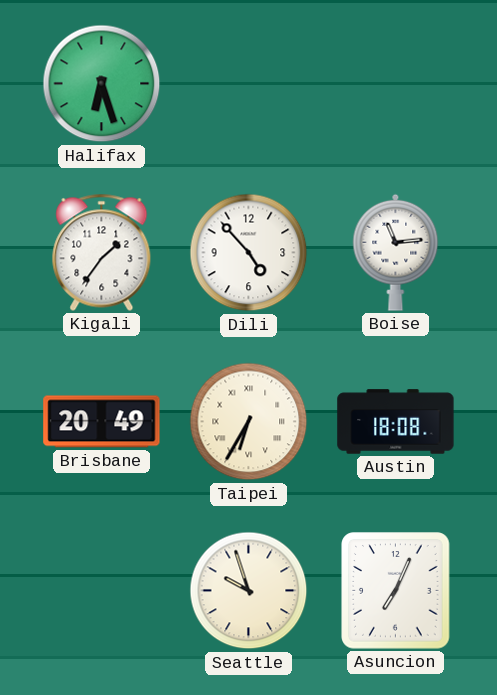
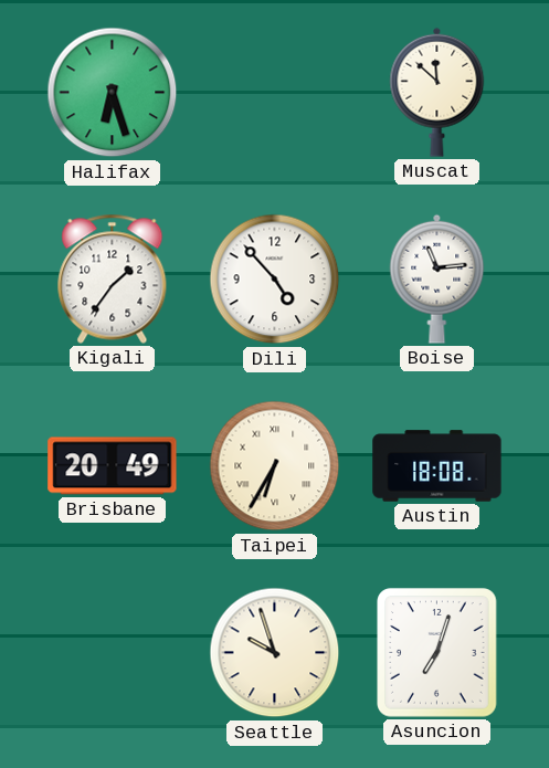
Muscat: none -> 11:52 (437, 92)
Asuncion: 7:04 -> 7:03 (437, 653)
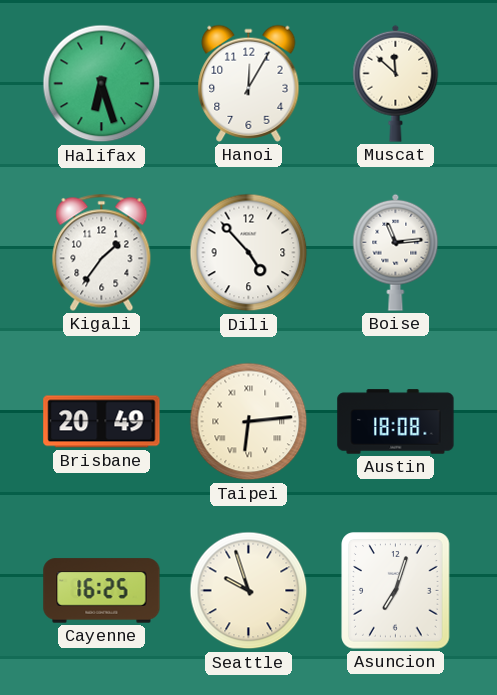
Hanoi: none -> 12:05 (249, 83)
Taipei: 6:35 -> 6:14 (249, 422)
Cayenne: none -> 16:25 (102, 591)
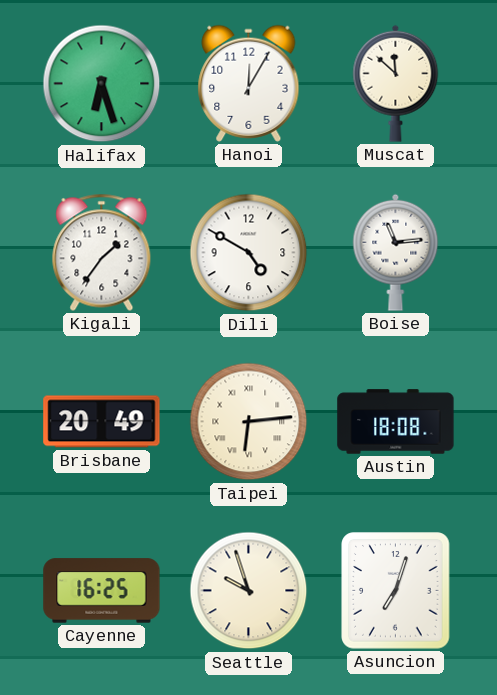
Dili: 4:53 -> 4:50 (249, 253)
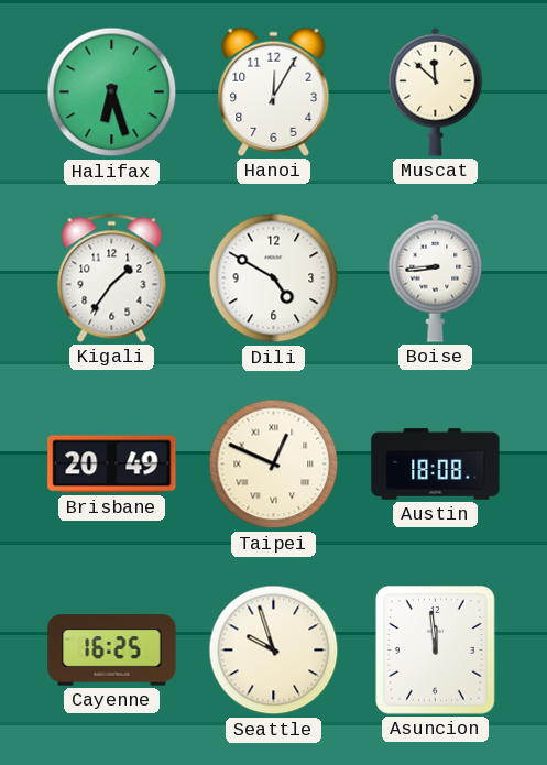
Boise: 11:14 -> 8:44 (436, 277)
Taipei: 6:14 -> 12:49 (274, 465)
Asuncion: 7:03 -> 11:59 (436, 651)
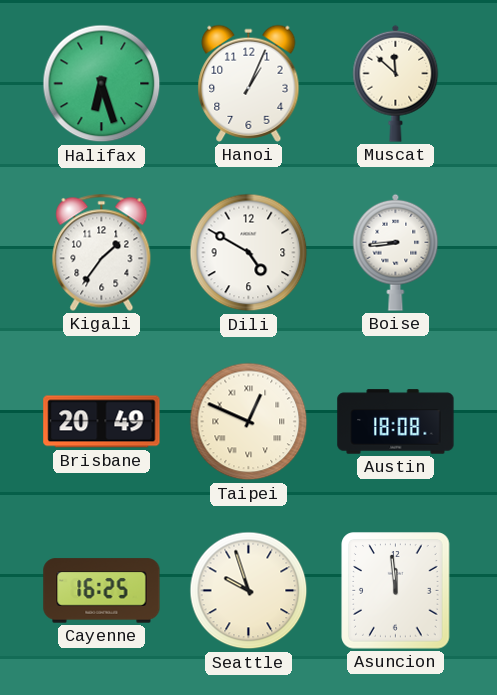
Hanoi: 12:05 -> 1:04 (249, 83)
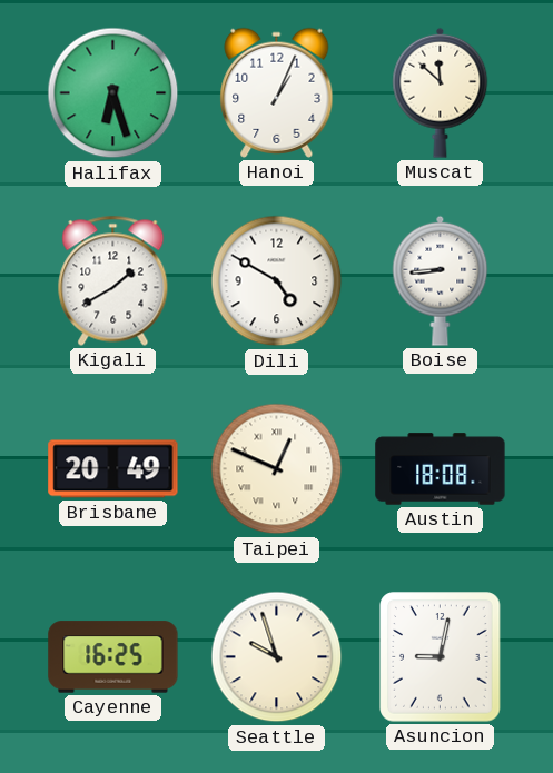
Kigali: 1:36 -> 1:40 (113, 280)
Asuncion: 11:59 -> 9:02 (441, 657)
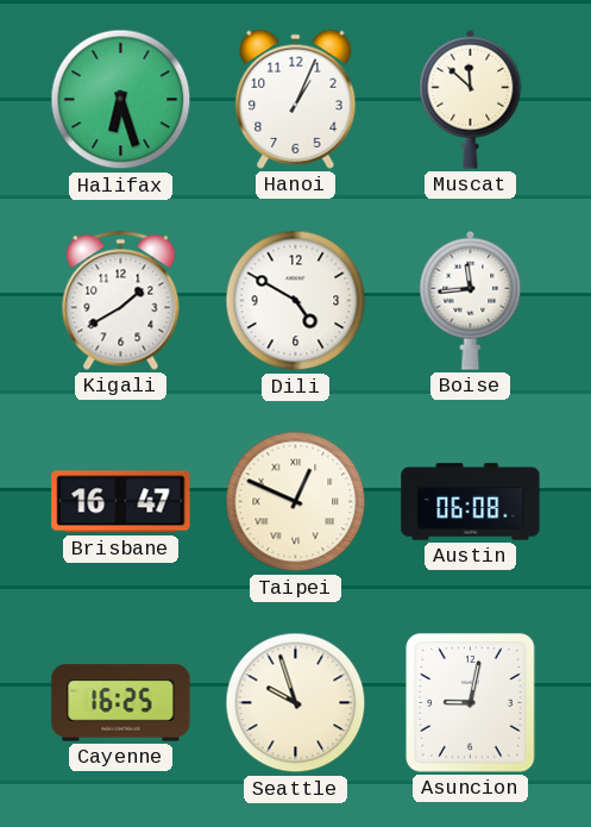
Boise: 8:44 -> 11:44 (471, 300)
Brisbane: 20:49 -> 16:47 (121, 502)
Austin: 18:08 -> 06:08 (471, 502)
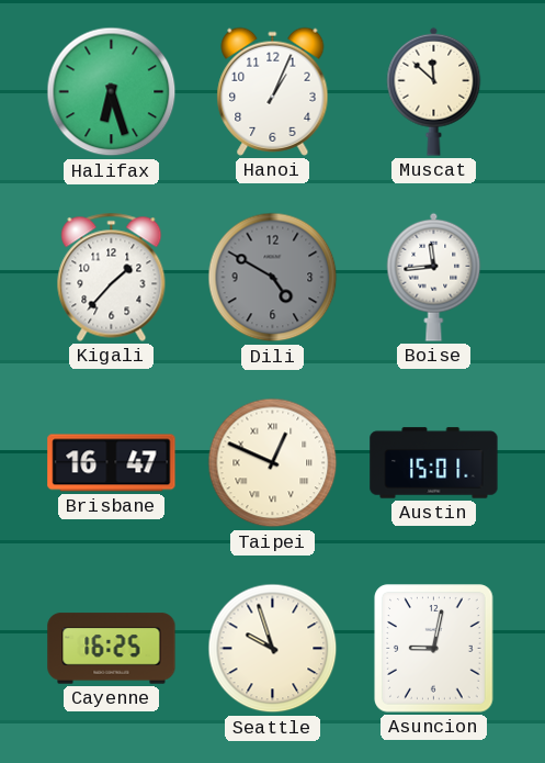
Kigali: 1:40 -> 1:37 (112, 277)
Dili dial: white -> grey (273, 278)
Austin: 06:08 -> 15:01 (434, 463)
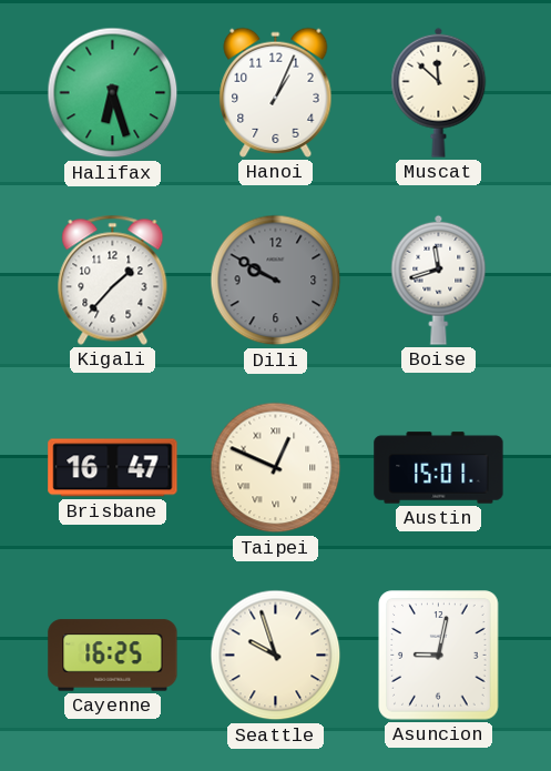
Dili: 4:50 -> 9:50 (276, 281)
Boise: 11:44 -> 11:42 (439, 280)
